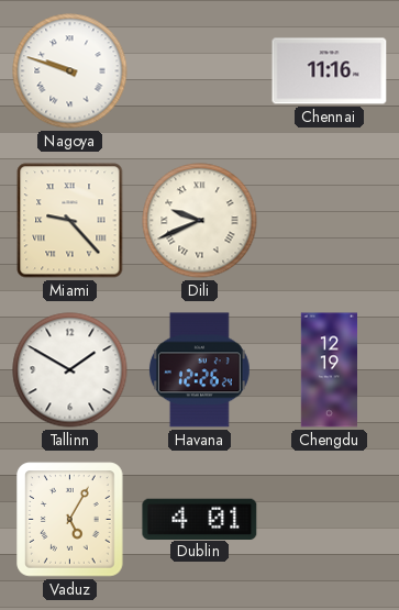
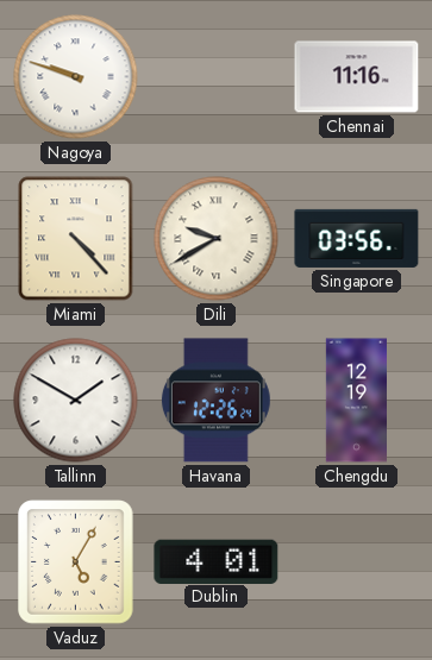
Miami: 9:23 -> 4:23 (76, 239)
Dili: 9:41 -> 9:40 (217, 239)
Singapore: none -> 03:56 (357, 238)
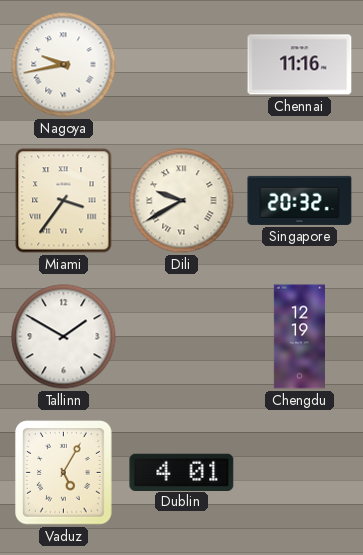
Nagoya: 9:48 -> 9:43 (64, 65)
Miami: 4:23 -> 3:36 (64, 201)
Singapore: 03:56 -> 20:32 (300, 200)
Havana: 12:26 -> none (215, 401)
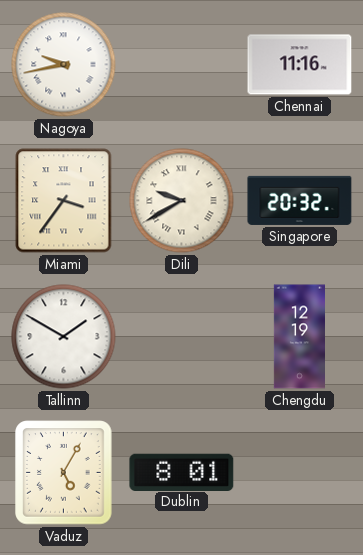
Dublin: 4:01 -> 8:01 (182, 472)
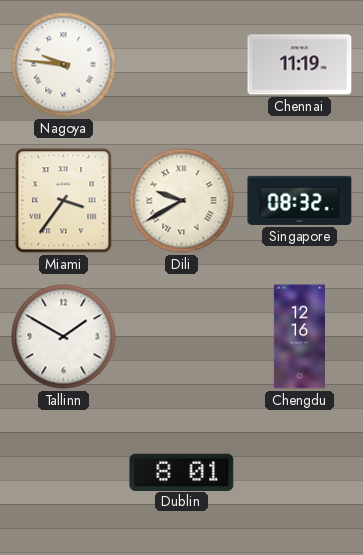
Nagoya: 9:43 -> 9:46 (64, 65)
Chennai: 11:16 -> 11:19 (300, 65)
Singapore: 20:32 -> 08:32 (300, 200)
Chengdu: 12:19 -> 12:16 (299, 337)
Vaduz: 5:05 -> none (64, 473)
